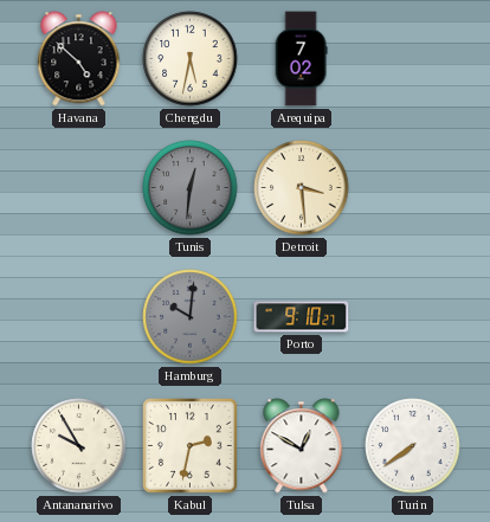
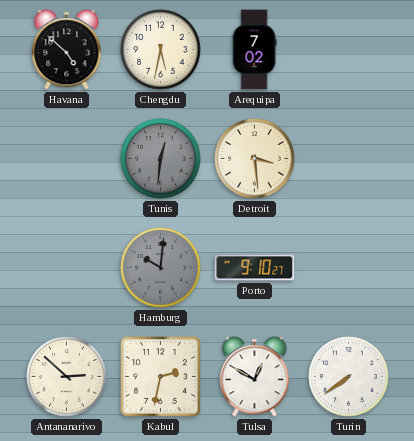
Antananarivo: 9:55 -> 2:52 (67, 377)
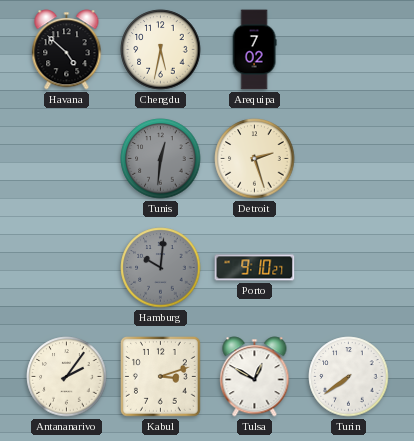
Detroit: 3:29 -> 2:27 (255, 159)
Antananarivo: 2:52 -> 2:06 (67, 377)
Kabul: 2:32 -> 3:12 (161, 377)
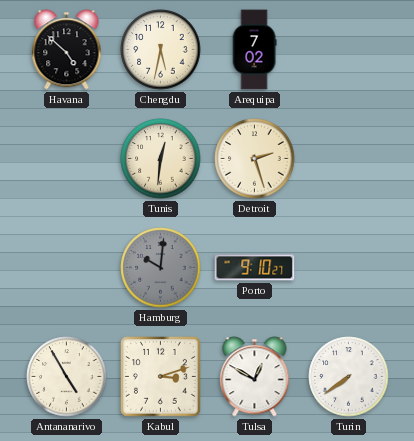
Tunis dial: grey -> cream (161, 159)
Antananarivo: 2:06 -> 4:55 (67, 377)
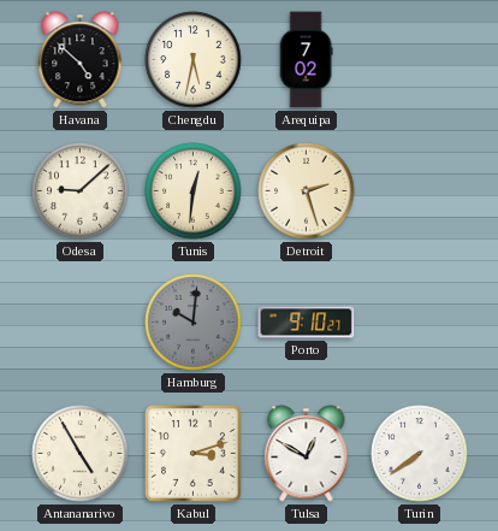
Odesa: none -> 9:08 (81, 191)
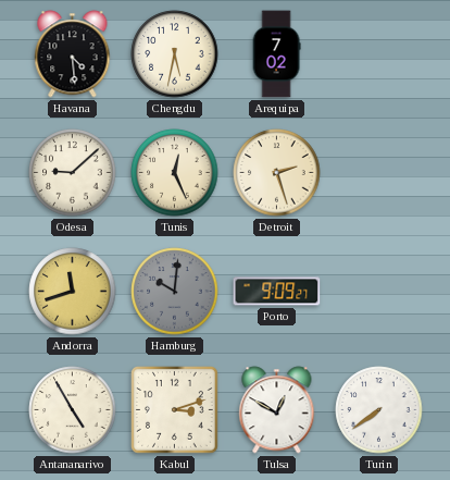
Havana: 4:52 -> 4:29 (73, 54)
Tunis: 12:31 -> 12:26 (175, 173)
Andorra: none -> 11:42 (73, 292)
Porto: 9:10 -> 9:09 (277, 292)
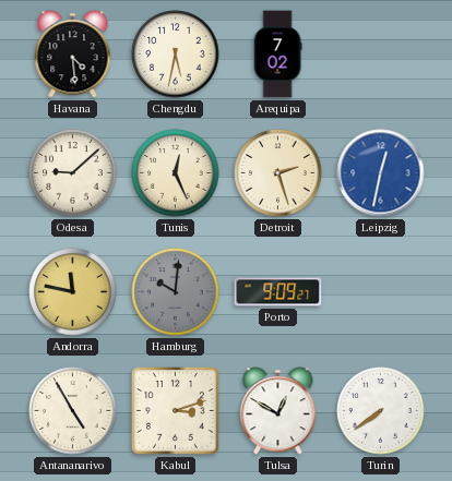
Leipzig: none -> 12:32 (381, 173)
Andorra: 11:42 -> 11:47 (73, 292)
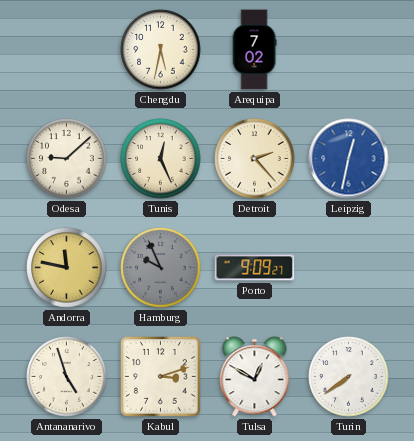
Havana: 4:29 -> none (73, 55)
Detroit: 2:27 -> 2:23 (255, 159)
Hamburg: 10:01 -> 9:56 (161, 268)
Antananarivo: 4:55 -> 4:57 (67, 377)
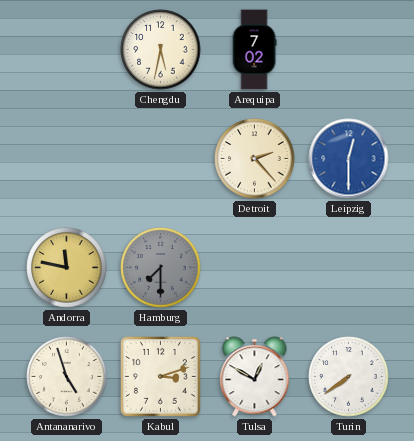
Odesa: 9:08 -> none (67, 159)
Tunis: 12:26 -> none (161, 159)
Leipzig: 12:32 -> 12:30 (349, 159)
Hamburg: 9:56 -> 7:30 (161, 268)
Porto: 9:09 -> none (255, 268)
